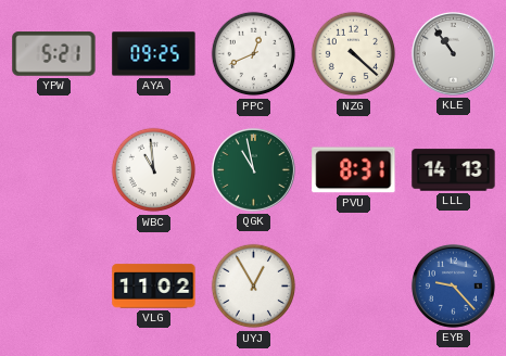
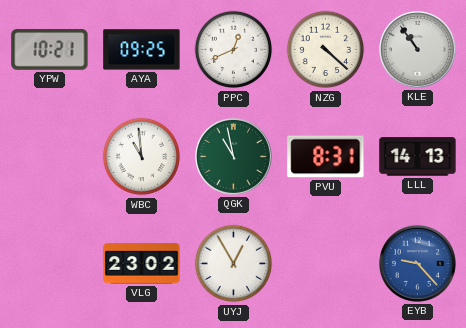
YPW: 5:21 -> 10:21 (50, 50)
VLG: 11:02 -> 23:02 (142, 264)
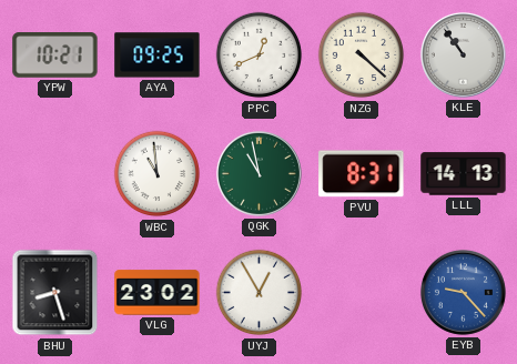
BHU: none -> 8:27 (55, 293)
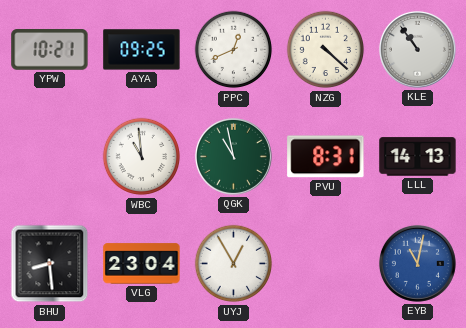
BHU: 8:27 -> 8:29 (50, 264)
VLG: 23:02 -> 23:04 (142, 264)
EYB: 9:23 -> 11:02 (417, 263)
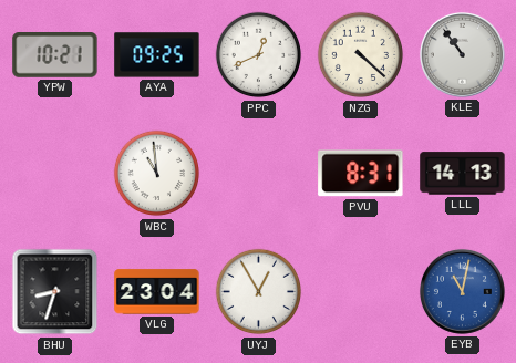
QGK: 10:58 -> none (233, 156)
BHU: 8:29 -> 8:33 (55, 292)
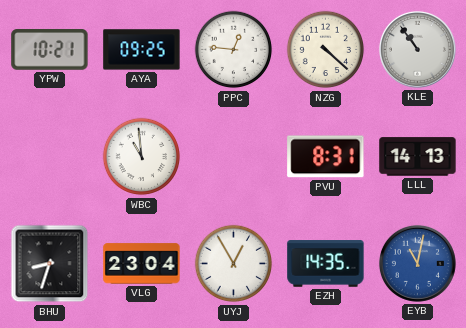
PPC: 12:41 -> 12:46 (234, 50)
EZH: none -> 14:35 (326, 264)
